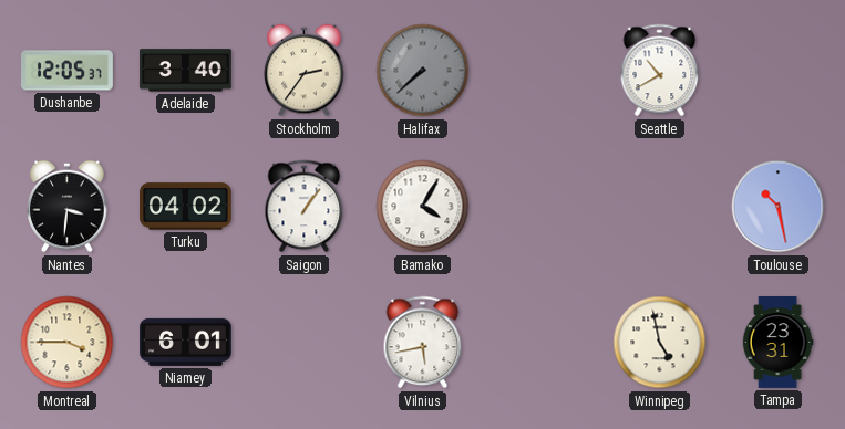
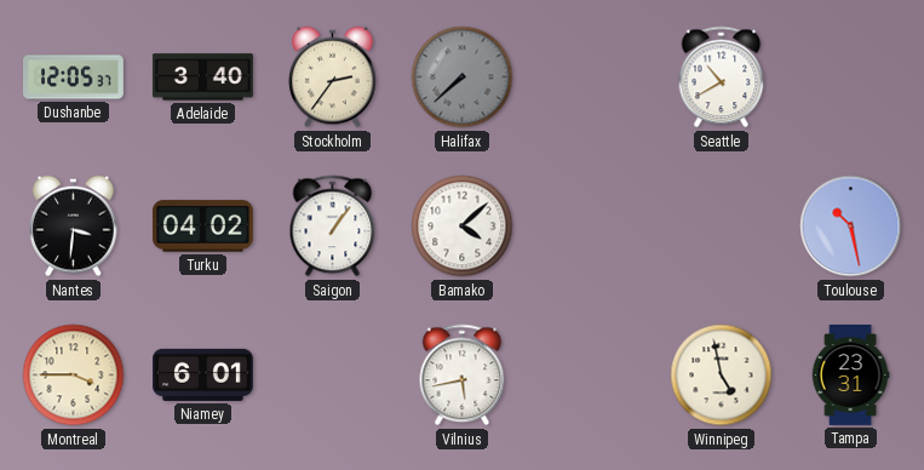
Bamako: 4:05 -> 4:08 (463, 227)
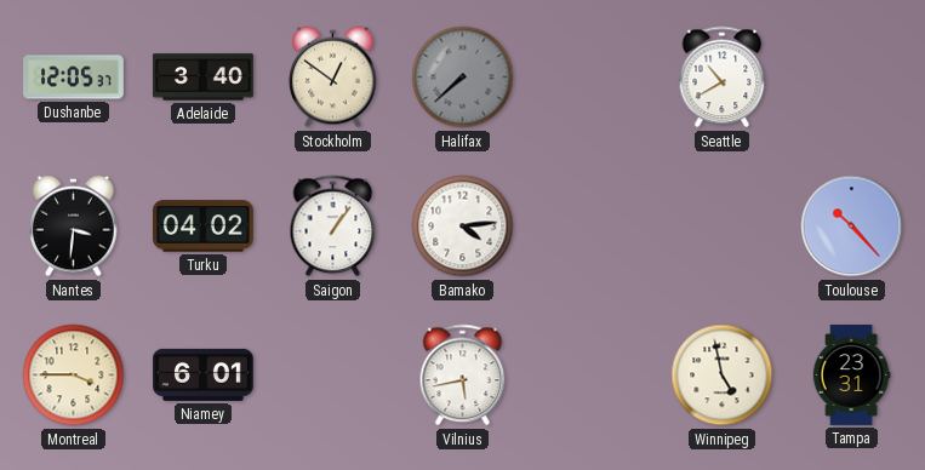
Stockholm: 2:36 -> 12:51 (333, 78)
Bamako: 4:08 -> 4:14 (463, 227)
Toulouse: 10:28 -> 10:23 (852, 227)
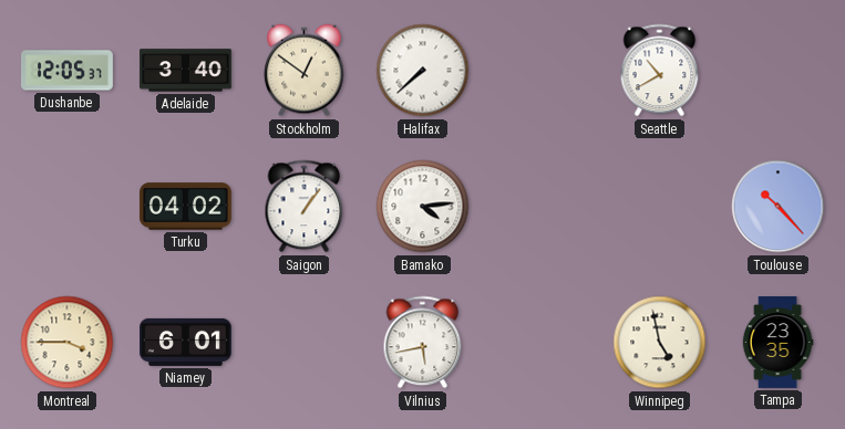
Halifax dial: grey -> white (423, 71)
Nantes: 3:31 -> none (74, 227)
Tampa: 23:31 -> 23:35 (777, 343)
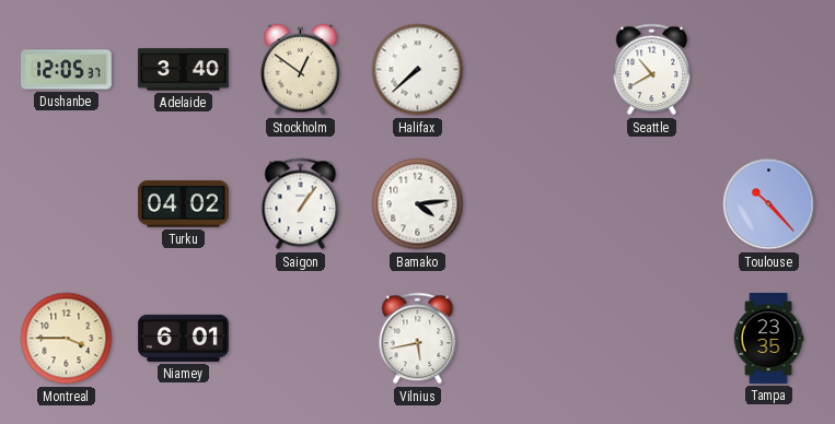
Winnipeg: 4:58 -> none (660, 343)
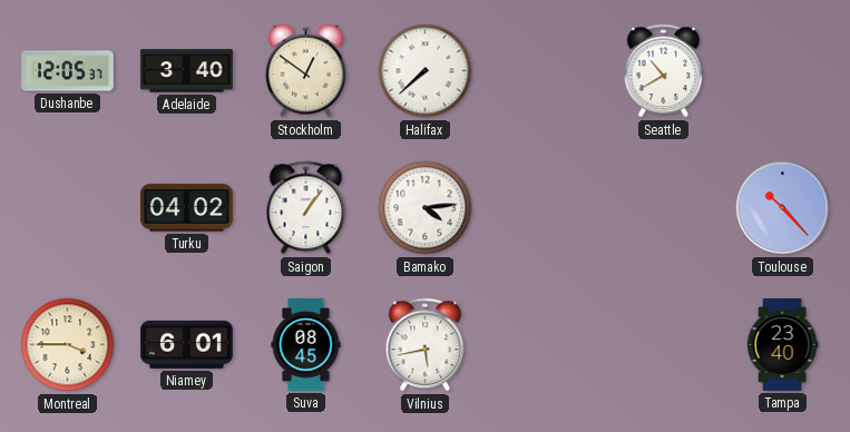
Suva: none -> 08:45 (306, 345)
Tampa: 23:35 -> 23:40 (782, 345)
